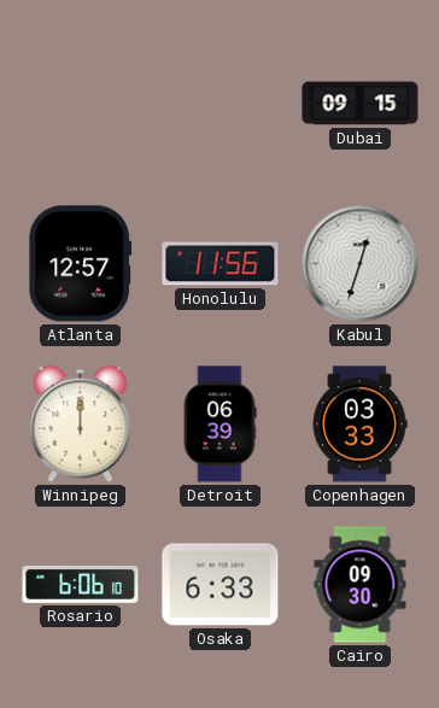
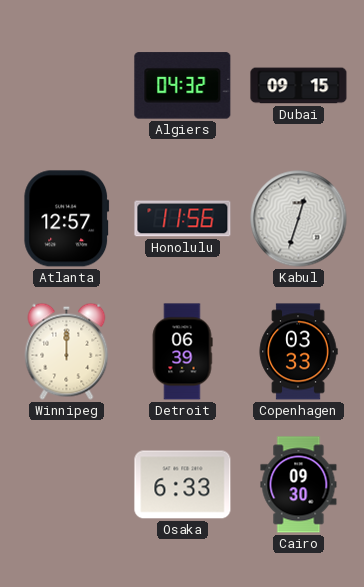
Algiers: none -> 04:32 (183, 86)
Rosario: 6:06 -> none (81, 585)
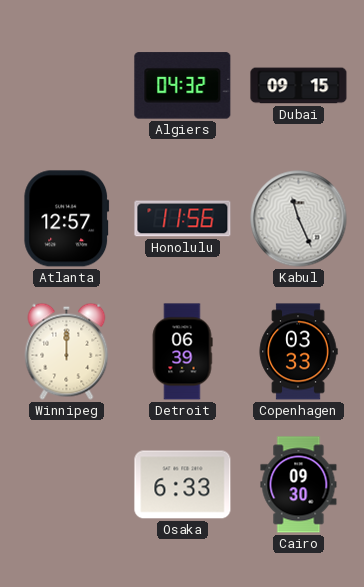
Kabul: 12:33 -> 11:26 (299, 219)
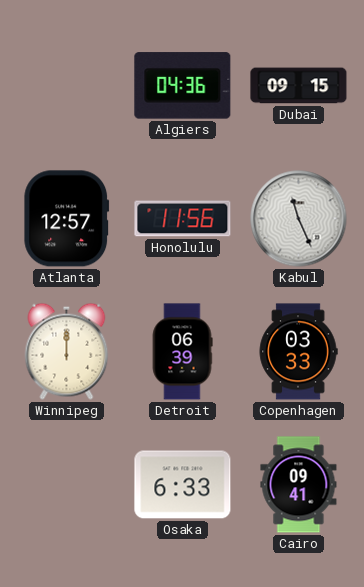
Algiers: 04:32 -> 04:36 (183, 86)
Cairo: 09:30 -> 09:41 (299, 485)
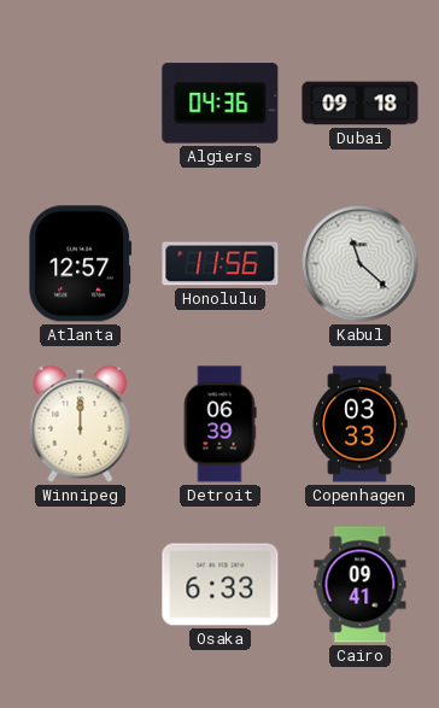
Dubai: 09:15 -> 09:18 (361, 104)
Kabul: 11:26 -> 11:22 (361, 264)
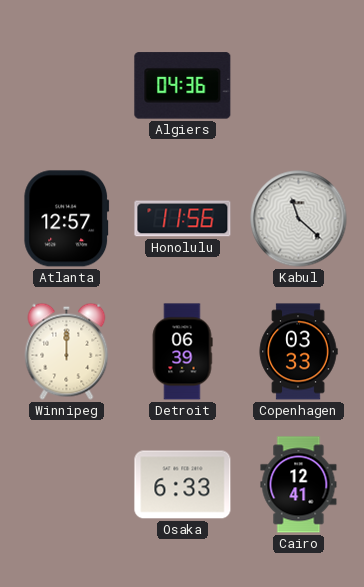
Dubai: 09:18 -> none (361, 104)
Cairo: 09:41 -> 12:41 (299, 485)
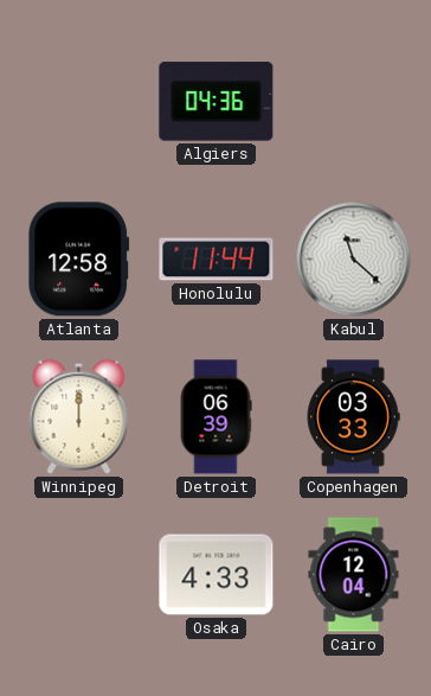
Atlanta: 12:57 -> 12:58 (79, 260)
Honolulu: 11:56 -> 11:44 (217, 260)
Osaka: 6:33 -> 4:33 (217, 575)
Cairo: 12:41 -> 12:04 (354, 575)
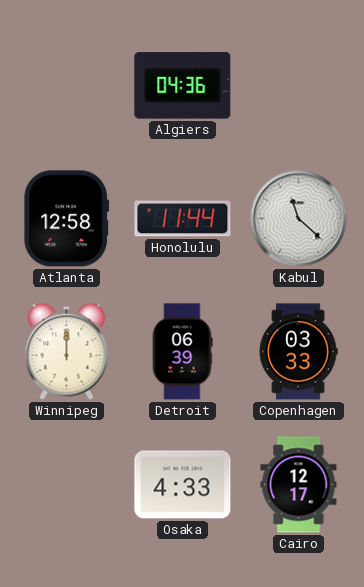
Cairo: 12:04 -> 12:17 (299, 485)
